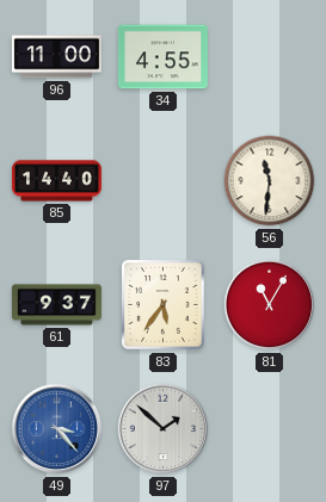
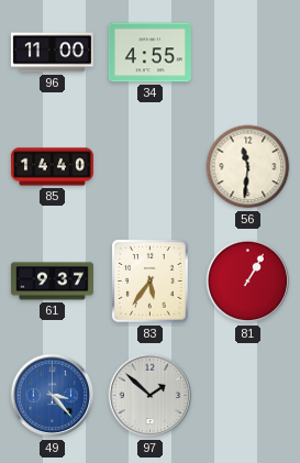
81: 11:05 -> 1:05 (248, 282)
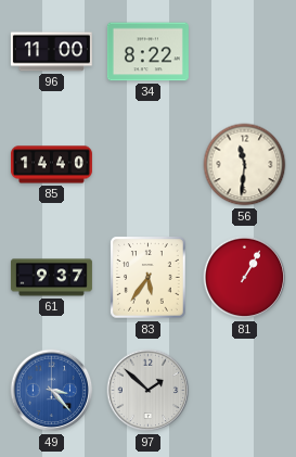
34: 4:55 -> 8:22 (147, 52)
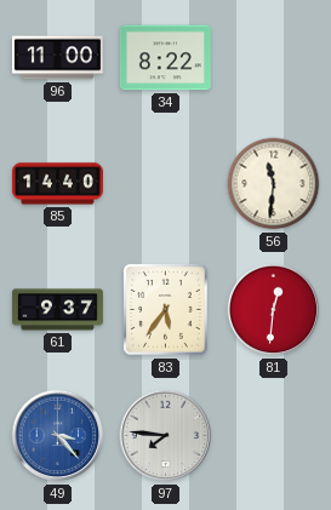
81: 1:05 -> 12:31 (274, 310)
97: 1:52 -> 7:46 (166, 436)
